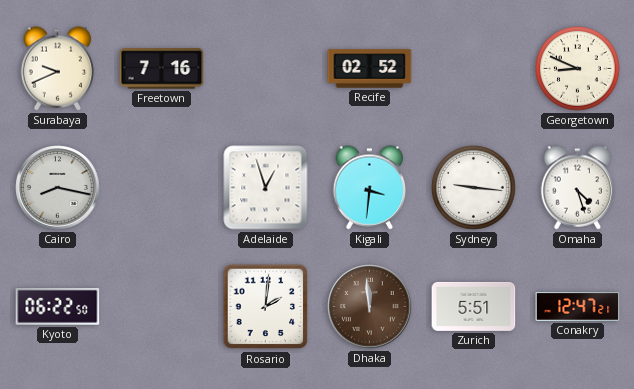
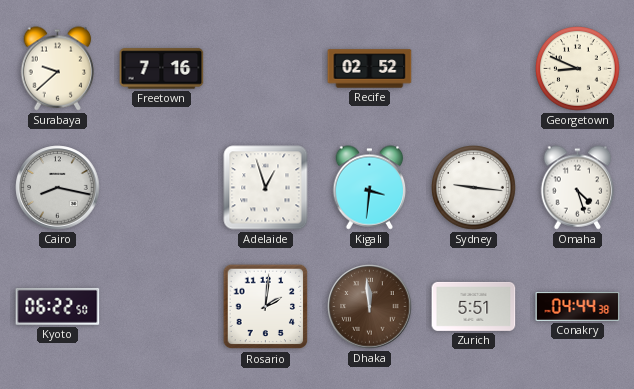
Surabaya: 9:41 -> 9:38 (58, 69)
Conakry: 12:47 -> 04:44 (578, 307)
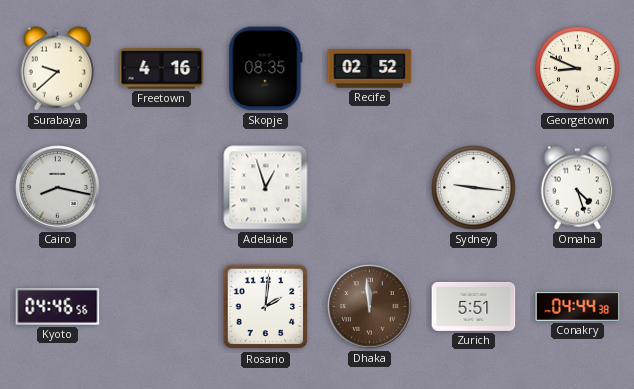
Freetown: 7:16 -> 4:16 (162, 69)
Skopje: none -> 08:35 (266, 69)
Kigali: 3:31 -> none (370, 188)
Kyoto: 06:22 -> 04:46 (58, 306)
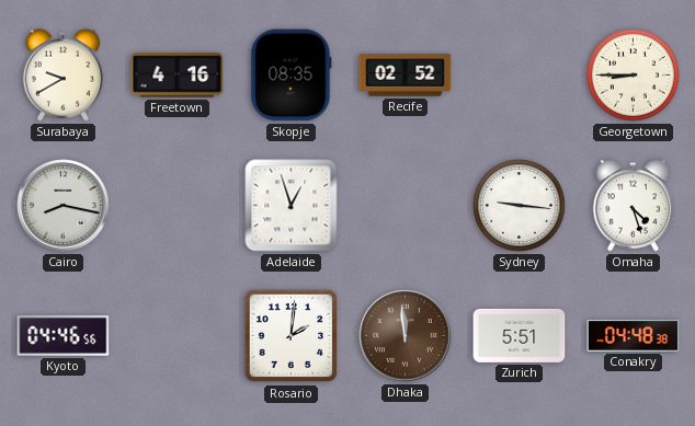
Surabaya: 9:38 -> 9:40 (64, 76)
Georgetown: 8:49 -> 8:45 (634, 76)
Conakry: 04:44 -> 04:48 (634, 336)
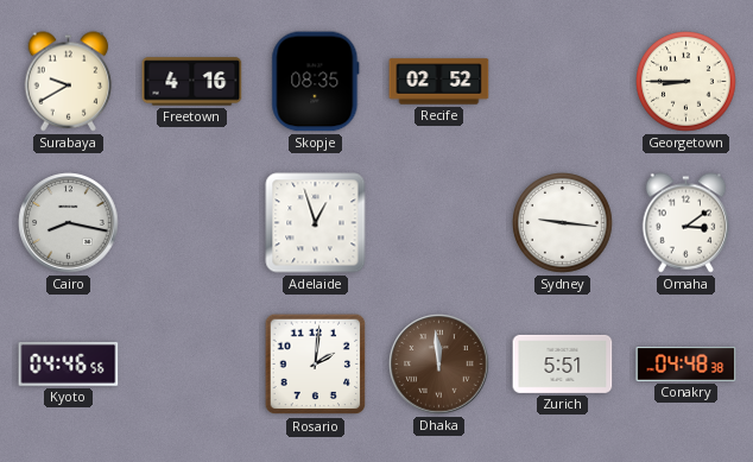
Omaha: 4:27 -> 3:09 (686, 223)
